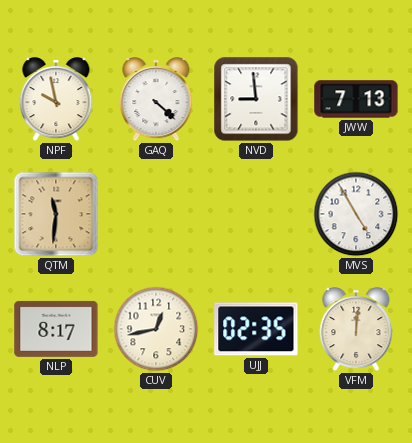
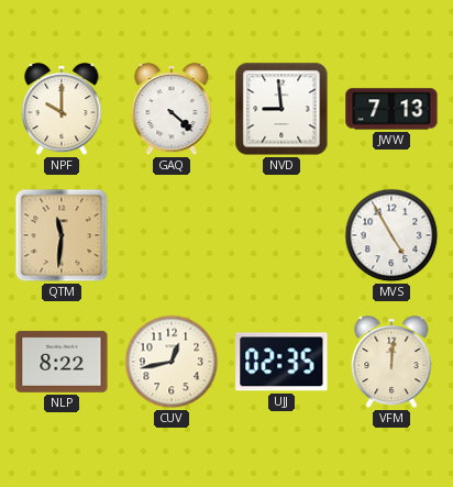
NPF: 9:58 -> 10:00 (62, 110)
NLP: 8:17 -> 8:22 (62, 362)
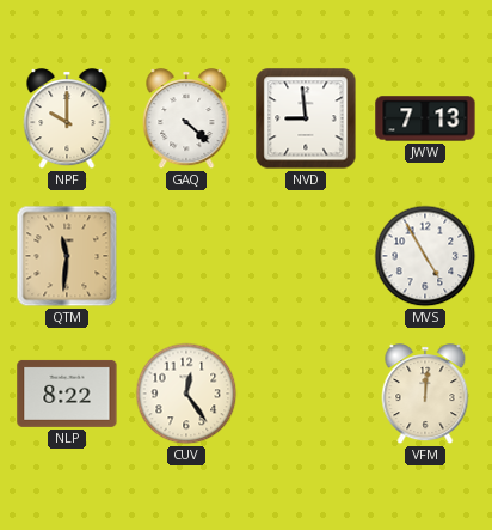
CUV: 12:43 -> 12:24 (186, 394)
UJJ: 02:35 -> none (281, 362)
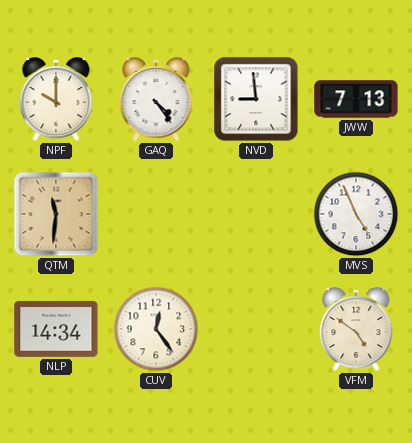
GAQ: 4:22 -> 4:24 (156, 100)
MVS: 4:55 -> 4:56 (356, 214)
NLP: 8:22 -> 14:34 (56, 329)
VFM: 12:01 -> 4:51 (356, 330)
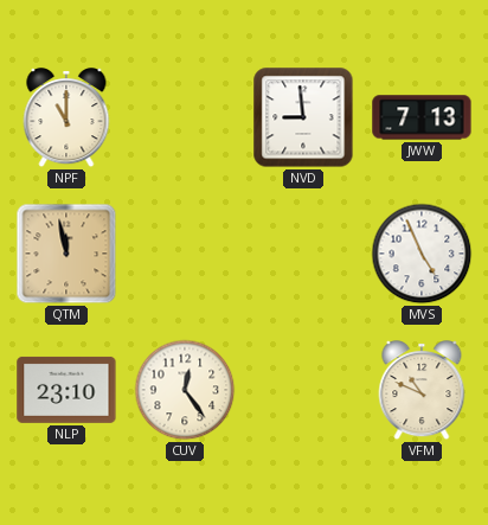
NPF: 10:00 -> 11:00 (66, 119)
GAQ: 4:24 -> none (156, 100)
QTM: 11:31 -> 11:58 (66, 254)
NLP: 14:34 -> 23:10 (66, 390)
VFM: 4:51 -> 10:49 (422, 391)
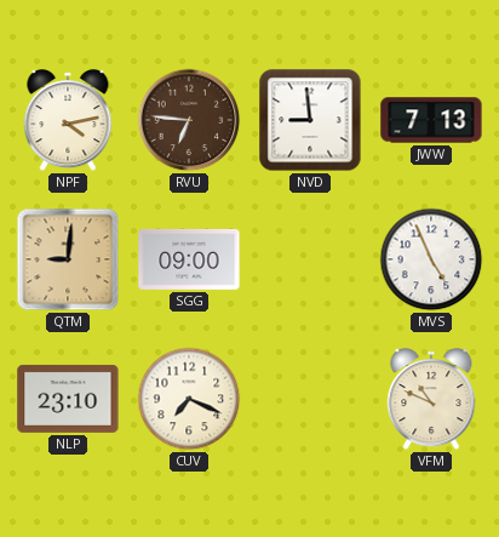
NPF: 11:00 -> 4:13 (68, 121)
RVU: none -> 6:46 (189, 120)
QTM: 11:58 -> 9:01 (68, 259)
SGG: none -> 09:00 (189, 259)
CUV: 12:24 -> 7:19 (189, 399)
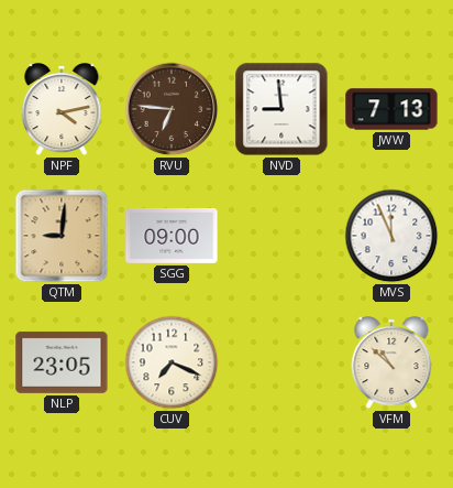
MVS: 4:56 -> 11:56 (391, 236)
NLP: 23:10 -> 23:05 (62, 362)
VFM: 10:49 -> 10:52 (391, 364)
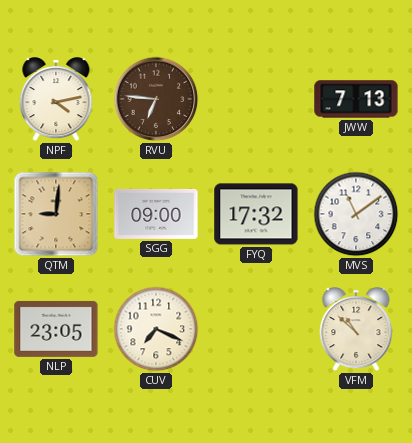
NVD: 8:59 -> none (281, 109)
FYQ: none -> 17:32 (256, 214)
MVS: 11:56 -> 11:09 (356, 214)
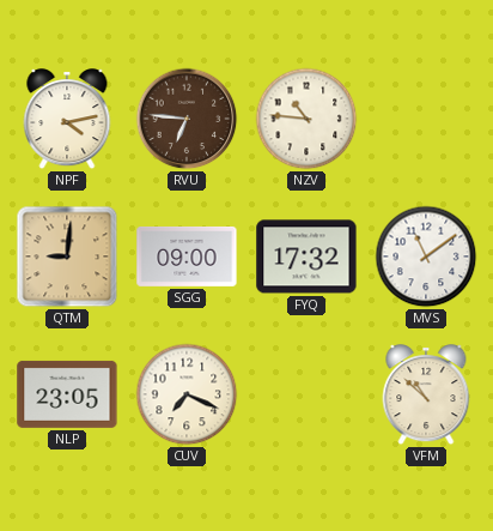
NZV: none -> 10:46 (306, 119)
JWW: 7:13 -> none (356, 99)
